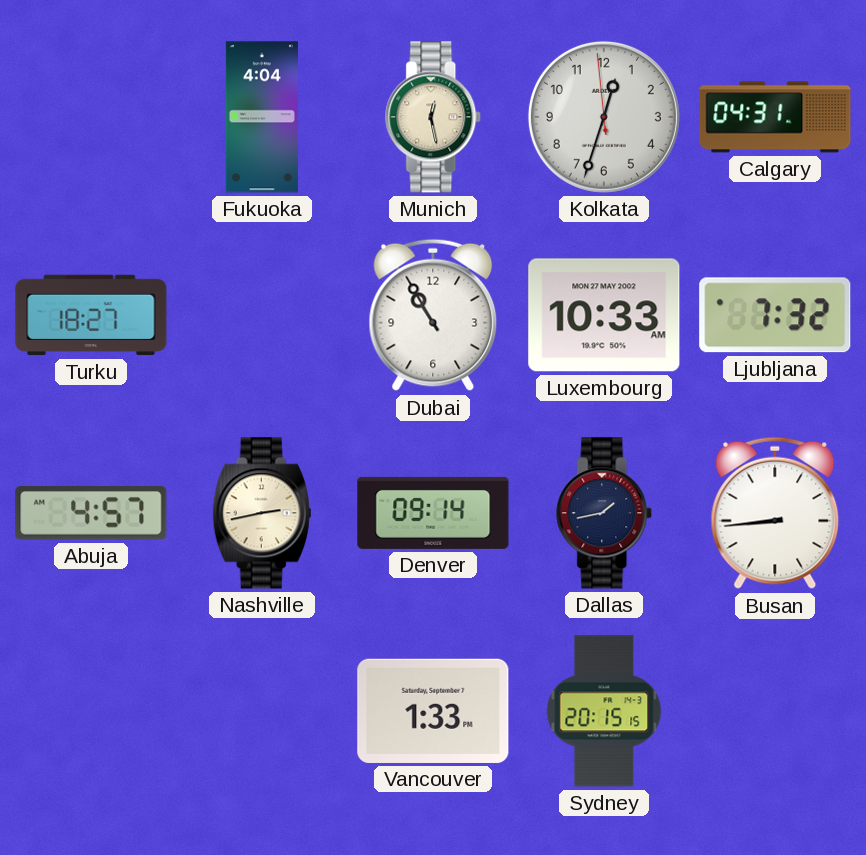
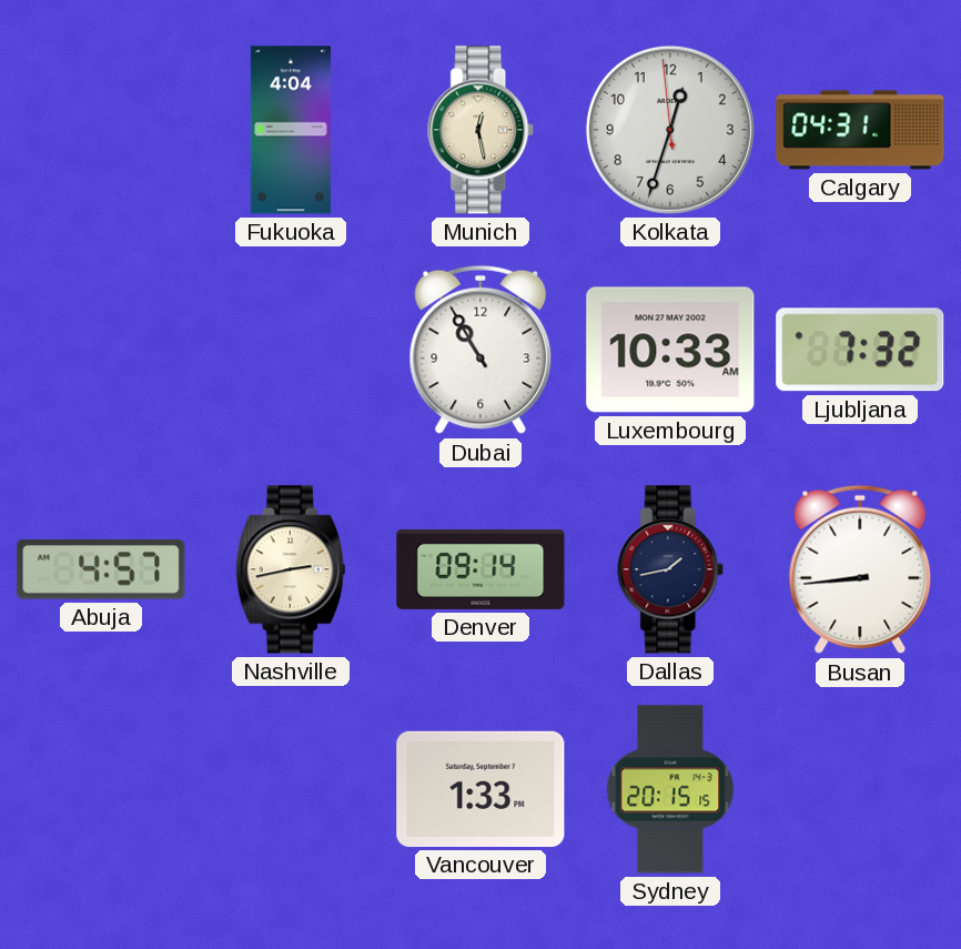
Turku: 18:27 -> none (91, 315)
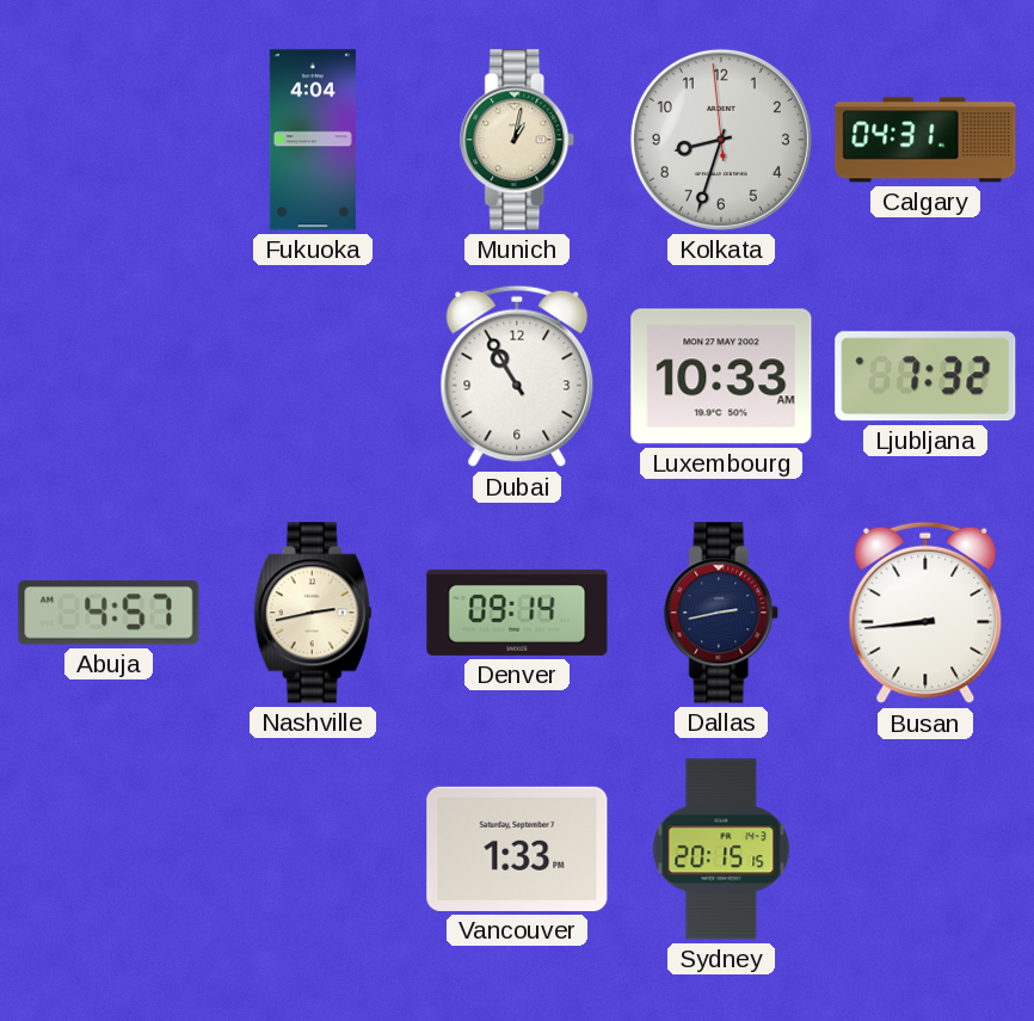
Munich: 12:28 -> 1:02 (518, 140)
Kolkata: 12:32 -> 8:32 (721, 140)
Dallas: 1:43 -> 2:43 (722, 613)
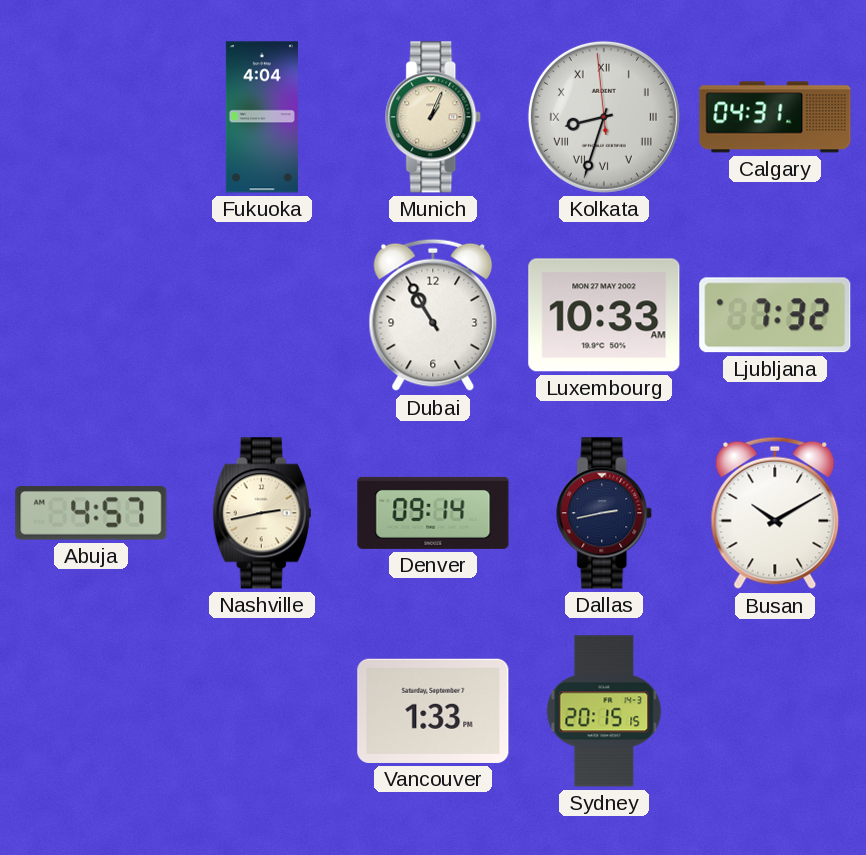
Munich: 1:02 -> 1:04 (434, 117)
Kolkata numerals: Arabic -> Roman (604, 117)
Busan: 8:44 -> 10:10 (775, 513)
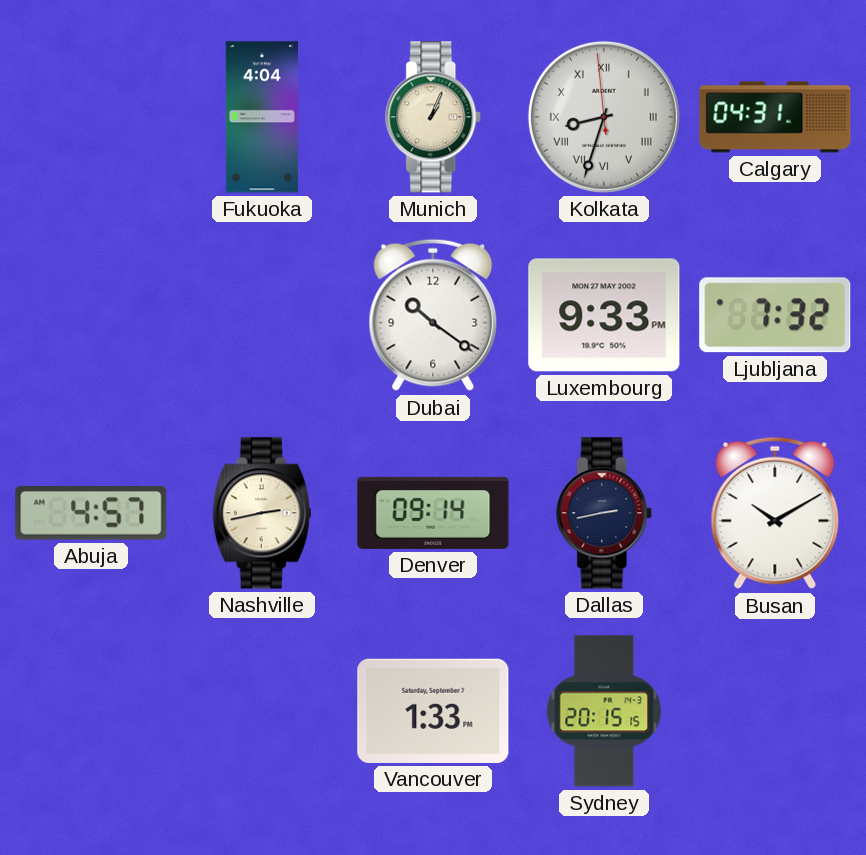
Dubai: 10:55 -> 10:21 (433, 315)
Luxembourg: 10:33 -> 9:33 (604, 315)
